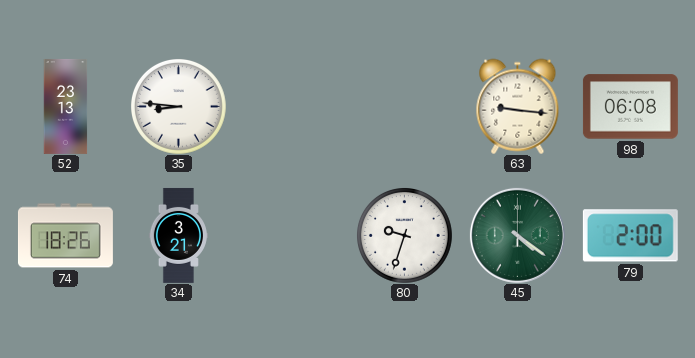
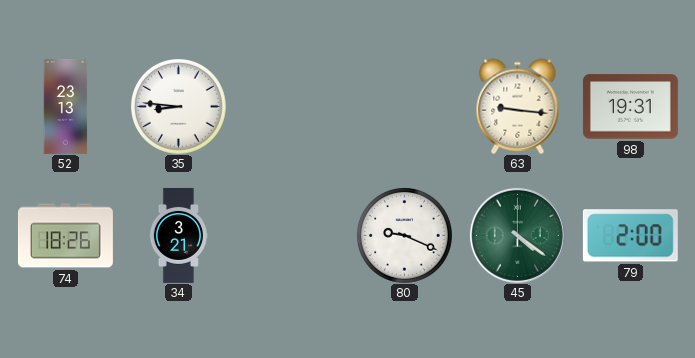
98: 06:08 -> 19:31 (630, 107)
80: 9:33 -> 9:19 (405, 236)
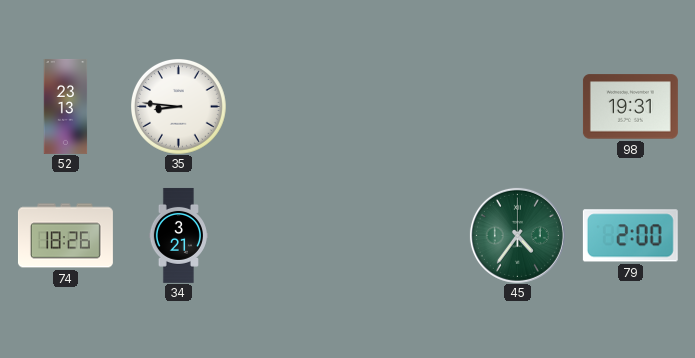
63: 9:16 -> none (518, 106)
80: 9:19 -> none (405, 236)
45: 4:21 -> 4:36 (517, 235)
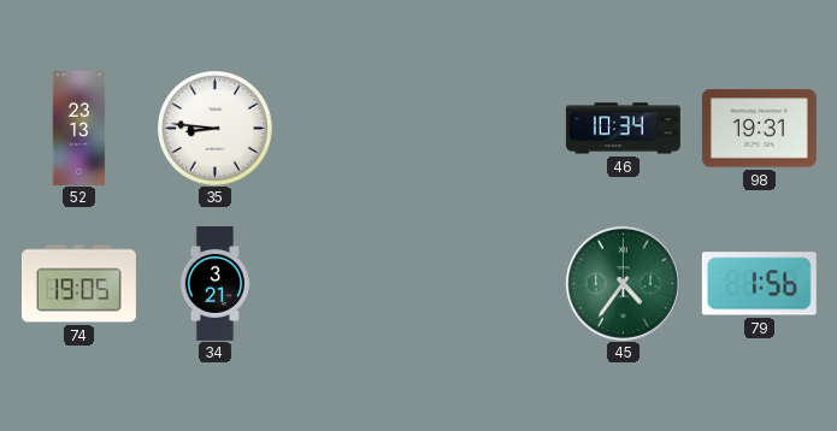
46: none -> 10:34 (623, 129)
74: 18:26 -> 19:05 (78, 284)
79: 2:00 -> 1:56 (759, 284)
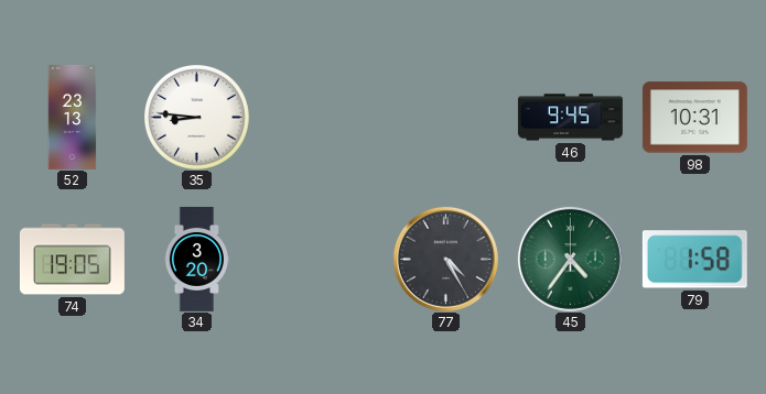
46: 10:34 -> 9:45 (570, 118)
98: 19:31 -> 10:31 (694, 118)
34: 3:21 -> 3:20 (196, 259)
77: none -> 4:25 (445, 259)
79: 1:56 -> 1:58 (694, 260)
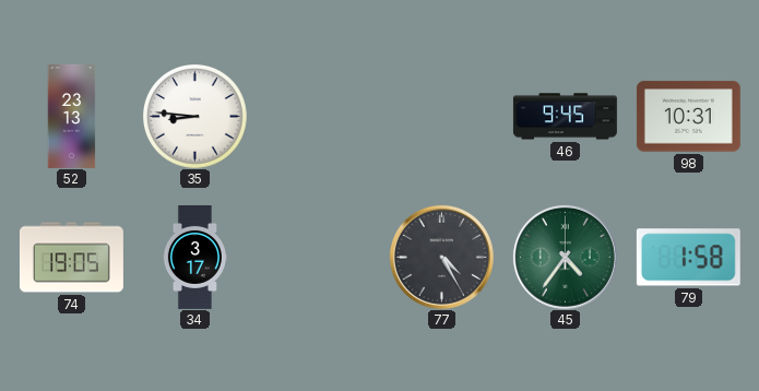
34: 3:20 -> 3:17 (194, 257)
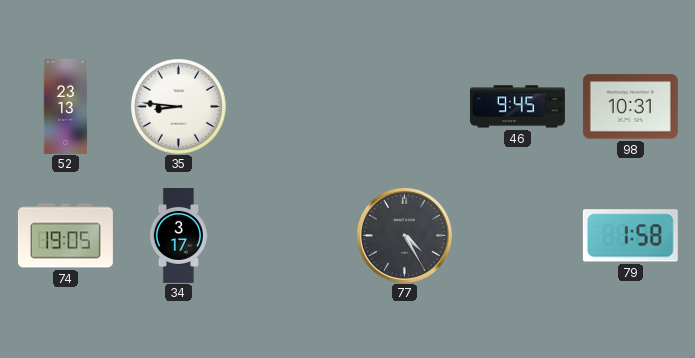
45: 4:36 -> none (565, 257)
